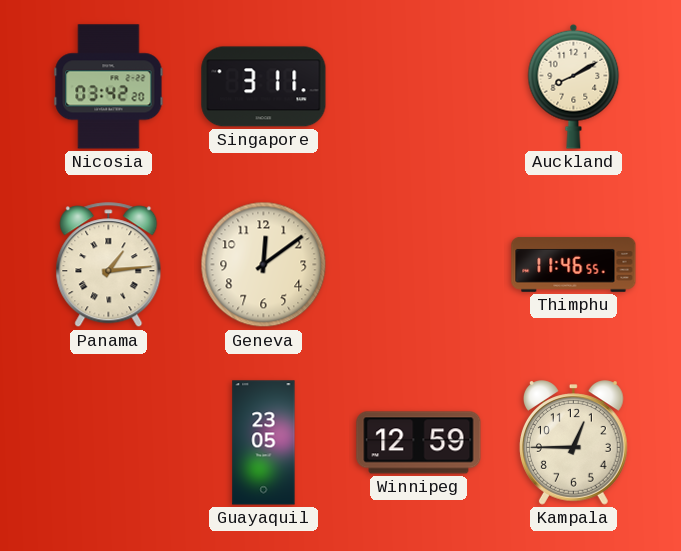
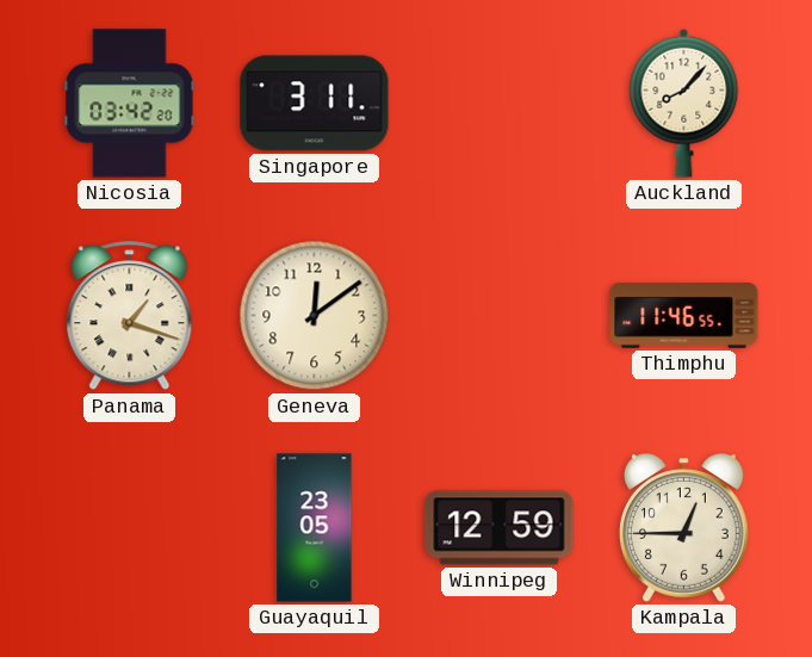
Auckland: 8:10 -> 8:07 (684, 103)
Panama: 1:14 -> 1:18 (130, 316)
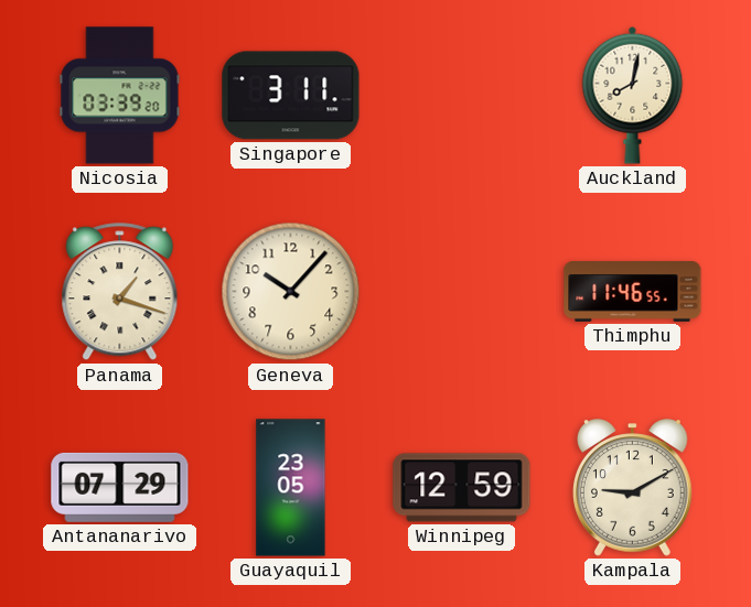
Nicosia: 03:42 -> 03:39 (120, 96)
Auckland: 8:07 -> 8:02 (633, 95)
Geneva: 12:09 -> 10:07 (291, 292)
Antananarivo: none -> 07:29 (120, 487)
Kampala: 12:45 -> 9:10 (632, 488)
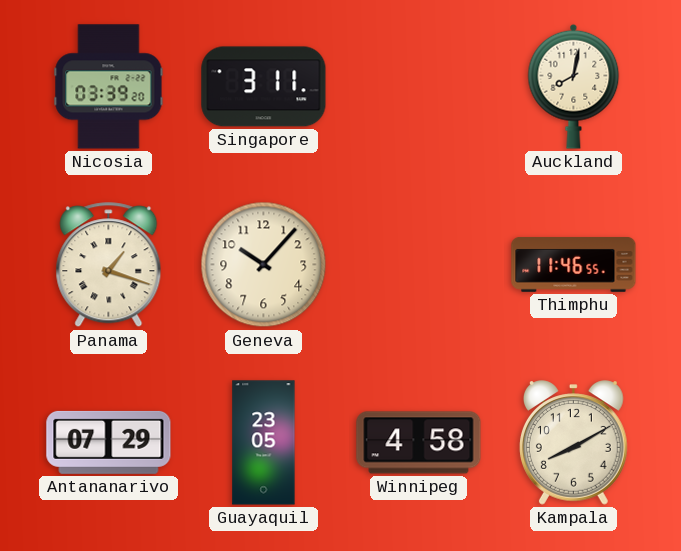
Winnipeg: 12:59 -> 4:58 (419, 443)
Kampala: 9:10 -> 8:10 (573, 443)
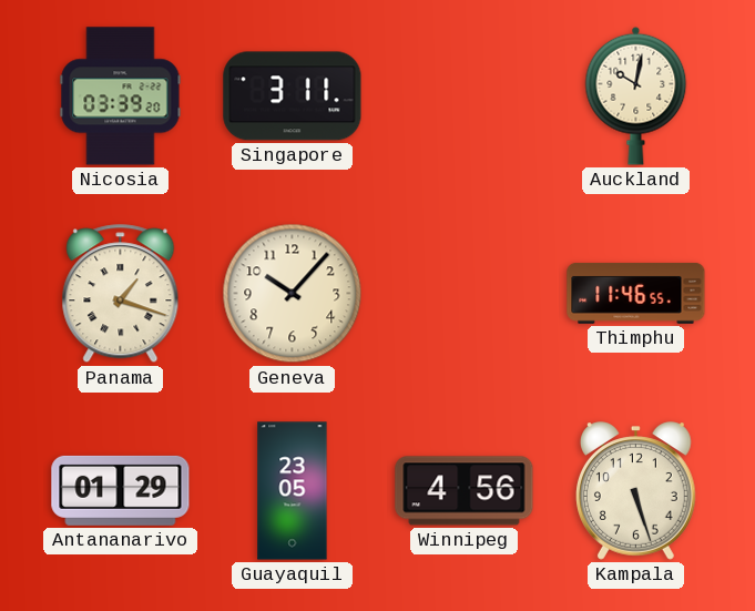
Auckland: 8:02 -> 10:02 (636, 95)
Antananarivo: 07:29 -> 01:29 (121, 490)
Winnipeg: 4:58 -> 4:56 (465, 491)
Kampala: 8:10 -> 5:27 (635, 491)
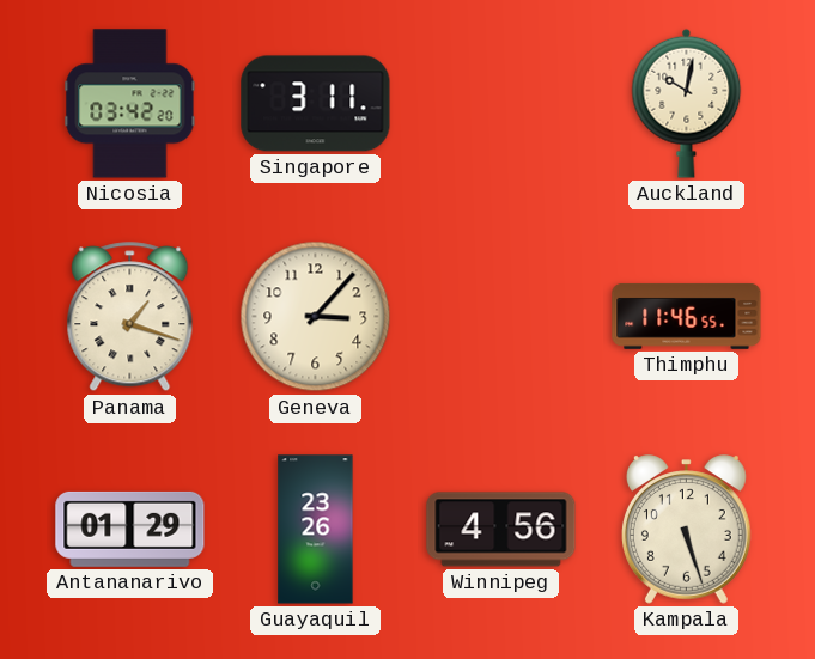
Nicosia: 03:39 -> 03:42 (130, 104)
Geneva: 10:07 -> 3:07 (316, 317)
Guayaquil: 23:05 -> 23:26 (316, 530)
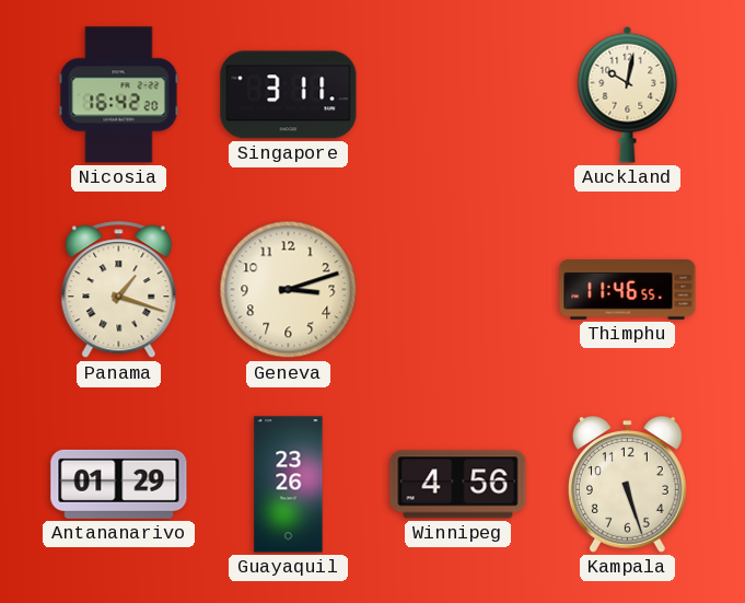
Nicosia: 03:42 -> 16:42 (119, 95)
Geneva: 3:07 -> 3:12 (289, 290)
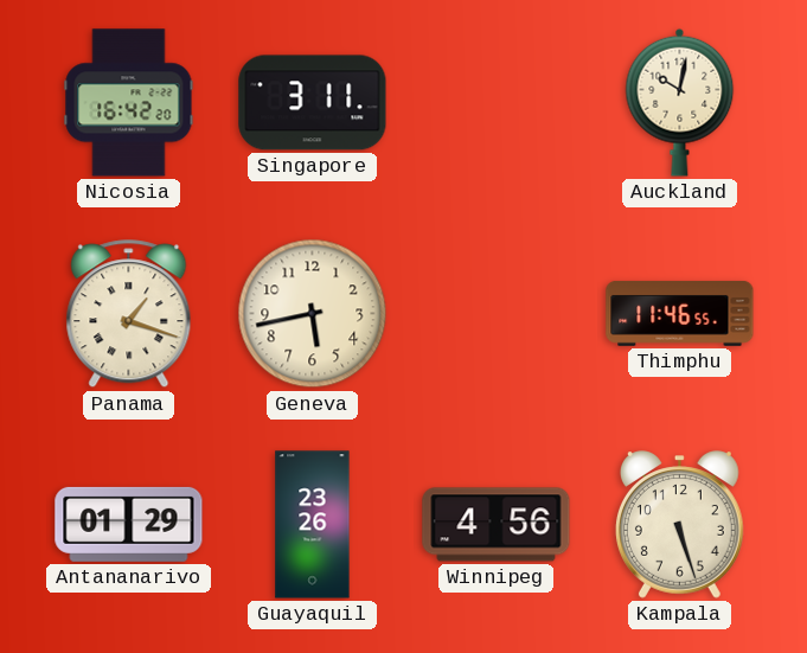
Geneva: 3:12 -> 5:43 (313, 314)
